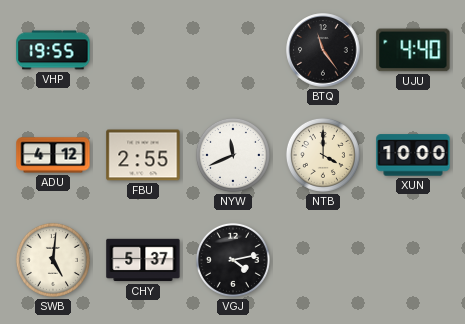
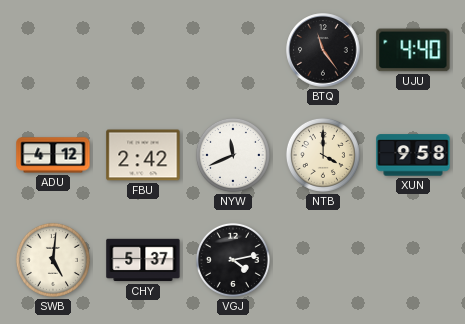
VHP: 19:55 -> none (53, 50)
FBU: 2:55 -> 2:42 (143, 155)
XUN: 10:00 -> 9:58 (413, 155)
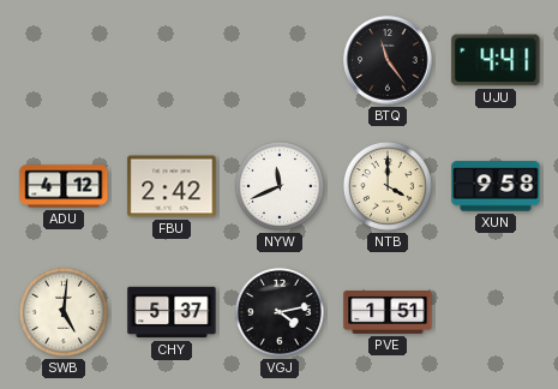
UJU: 4:40 -> 4:41 (496, 60)
PVE: none -> 1:51 (388, 313)
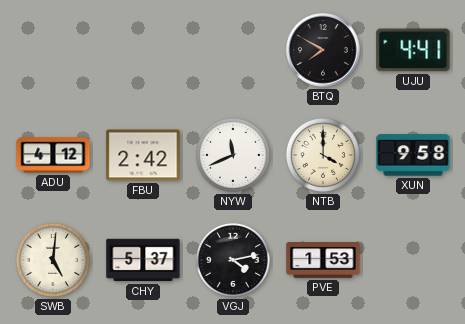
BTQ: 11:24 -> 7:50 (323, 50)
PVE: 1:51 -> 1:53 (323, 261)
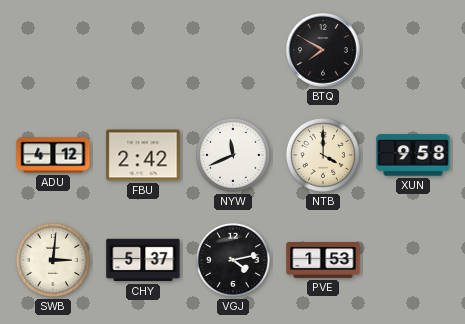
UJU: 4:41 -> none (413, 50)
SWB: 5:01 -> 3:01 (53, 260)
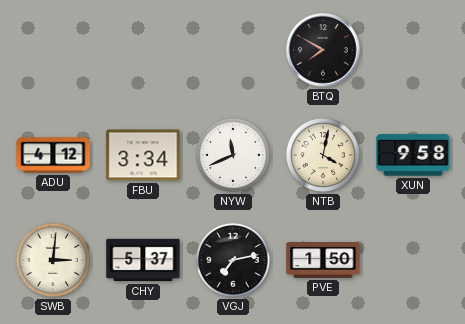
FBU: 2:42 -> 3:34 (143, 155)
NTB: 4:00 -> 4:02 (323, 155)
VGJ: 4:13 -> 7:13 (233, 260)
PVE: 1:53 -> 1:50 (323, 261)
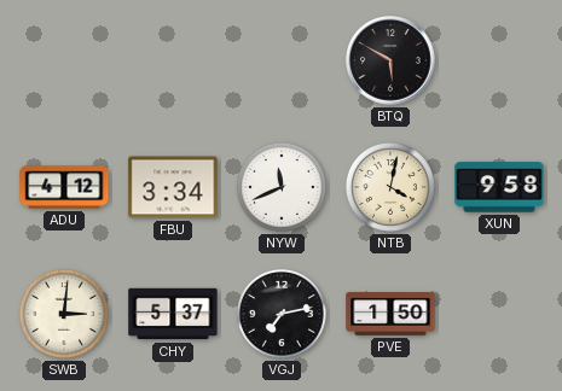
BTQ: 7:50 -> 5:50 (390, 60)
